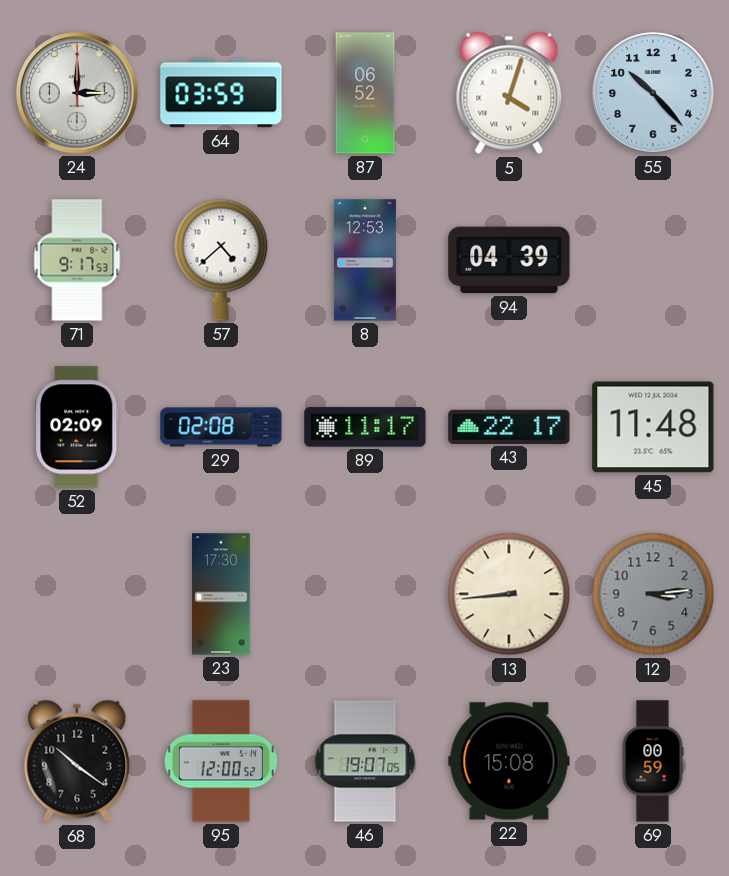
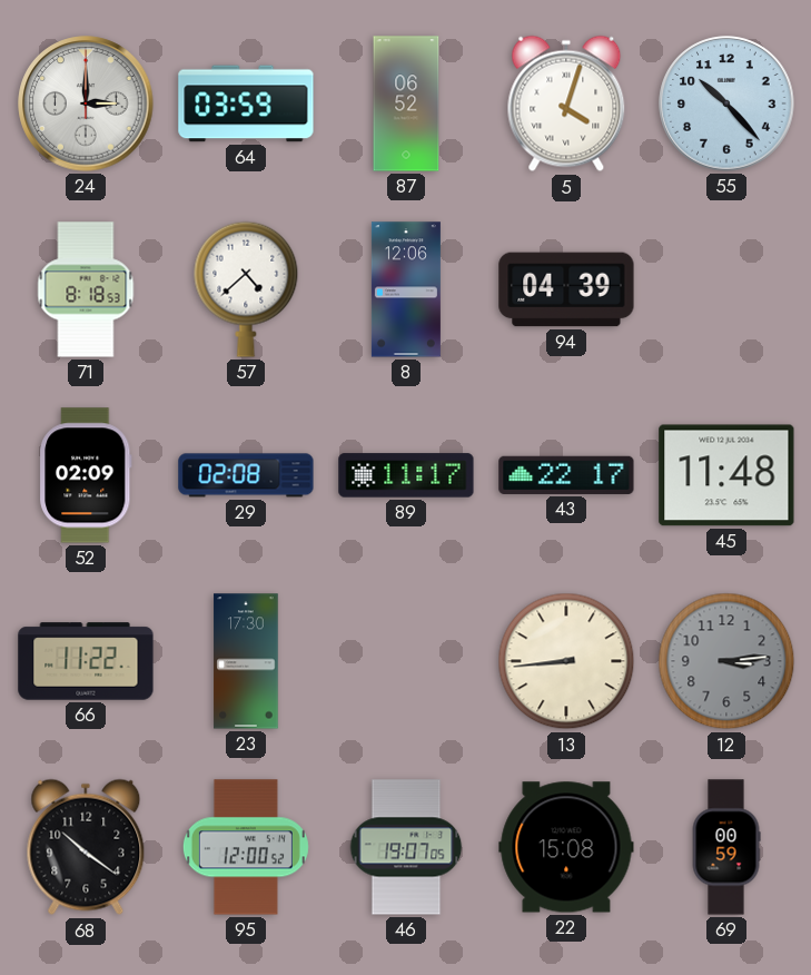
71: 9:17 -> 8:18 (86, 289)
8: 12:53 -> 12:06 (406, 289)
66: none -> 11:22 (86, 661)
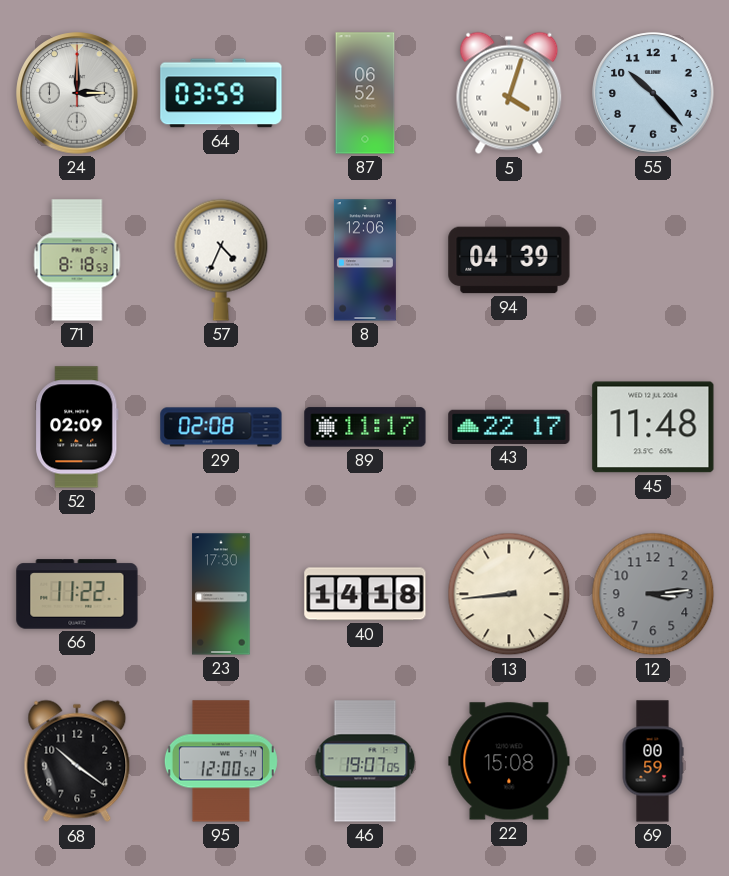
57: 4:38 -> 4:34 (221, 260)
40: none -> 14:18 (365, 594)
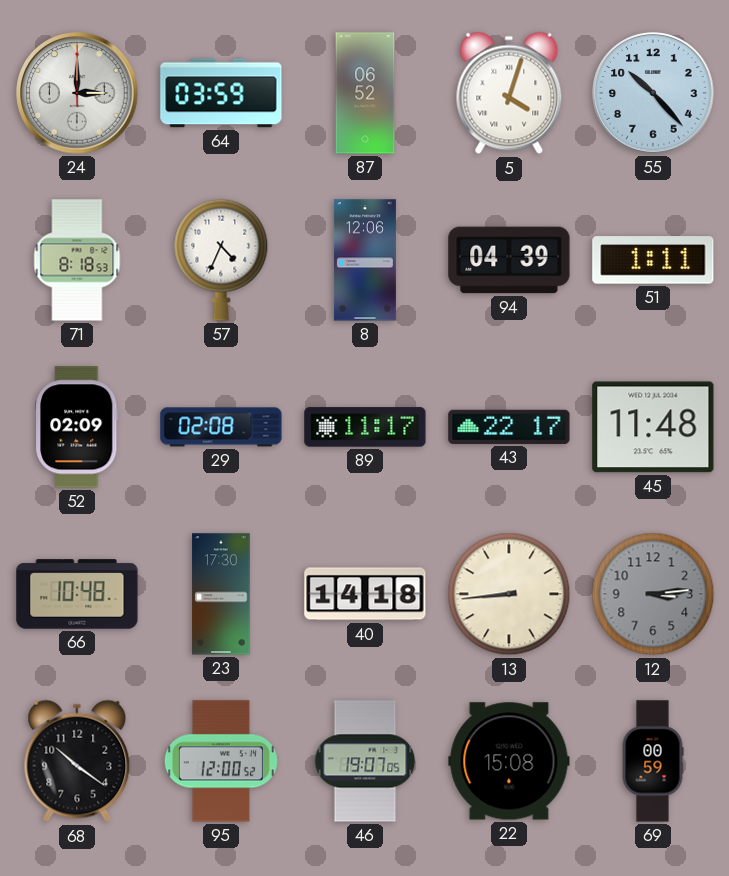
51: none -> 1:11 (653, 260)
66: 11:22 -> 10:48 (77, 594)
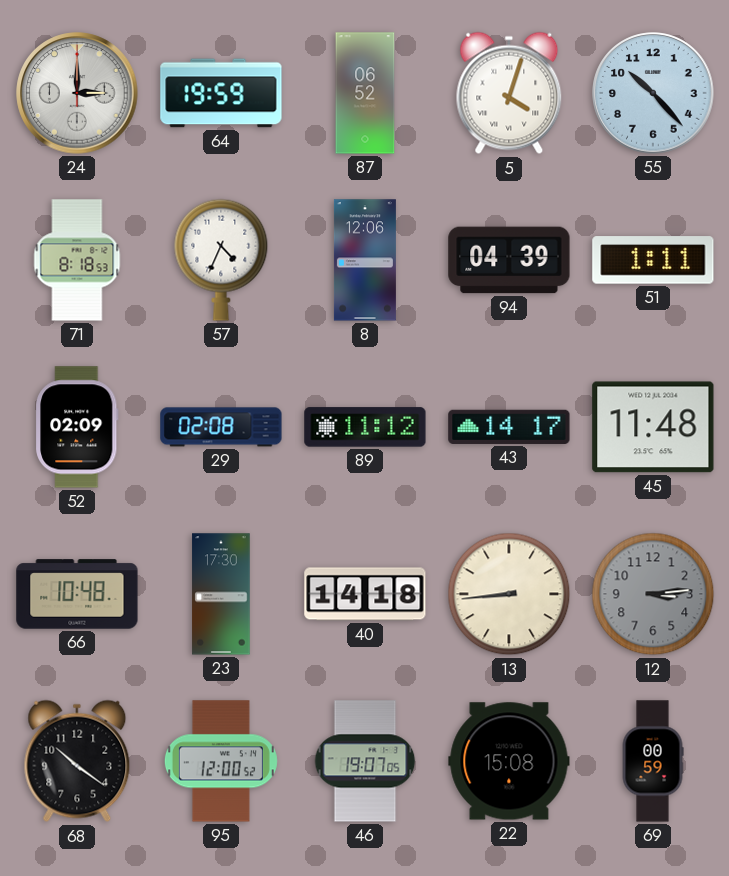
64: 03:59 -> 19:59 (221, 93)
89: 11:17 -> 11:12 (365, 427)
43: 22:17 -> 14:17 (509, 427)
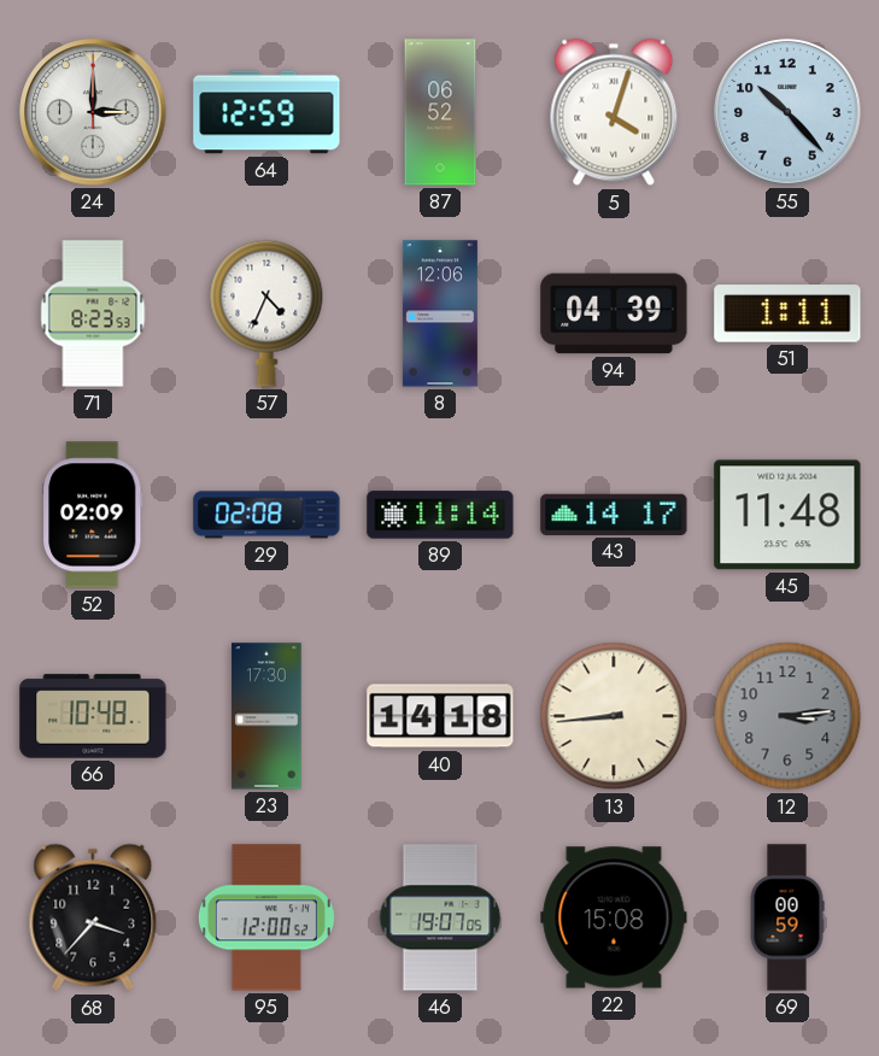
64: 19:59 -> 12:59 (266, 112)
71: 8:18 -> 8:23 (93, 313)
89: 11:12 -> 11:14 (440, 515)
68: 10:21 -> 3:37 (93, 917)
